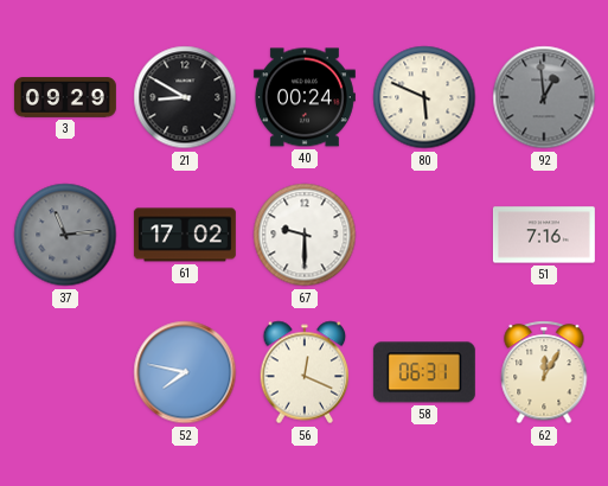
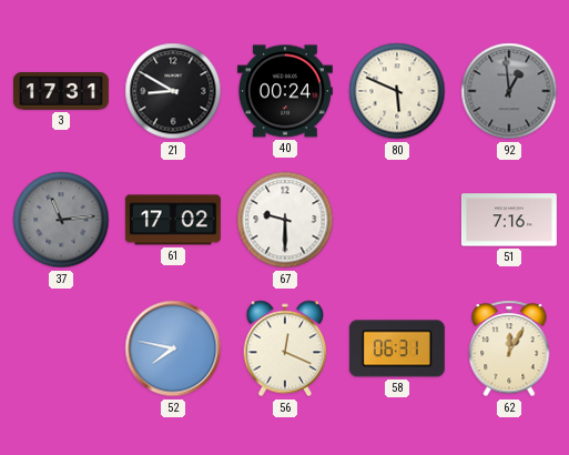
3: 09:29 -> 17:31 (61, 91)
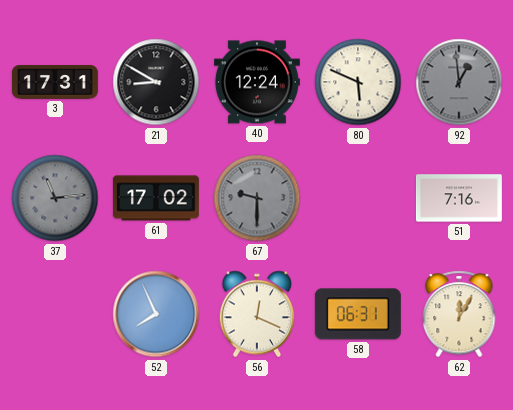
40: 00:24 -> 12:24 (257, 82)
67 dial: white -> grey (257, 198)
52: 7:47 -> 7:56 (156, 314)
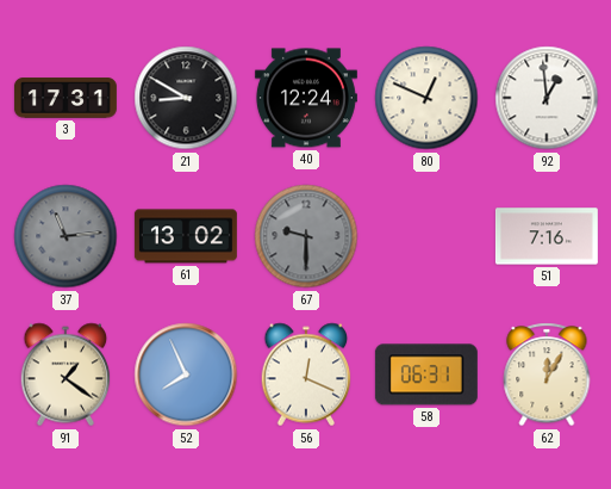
80: 5:49 -> 12:49 (426, 98)
92 dial: grey -> white (547, 98)
61: 17:02 -> 13:02 (186, 236)
91: none -> 1:21 (66, 375)
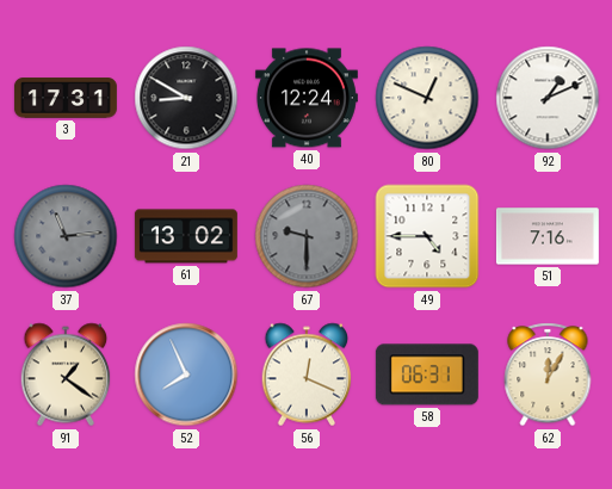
92: 12:59 -> 1:11 (548, 98)
49: none -> 4:45 (427, 236)
